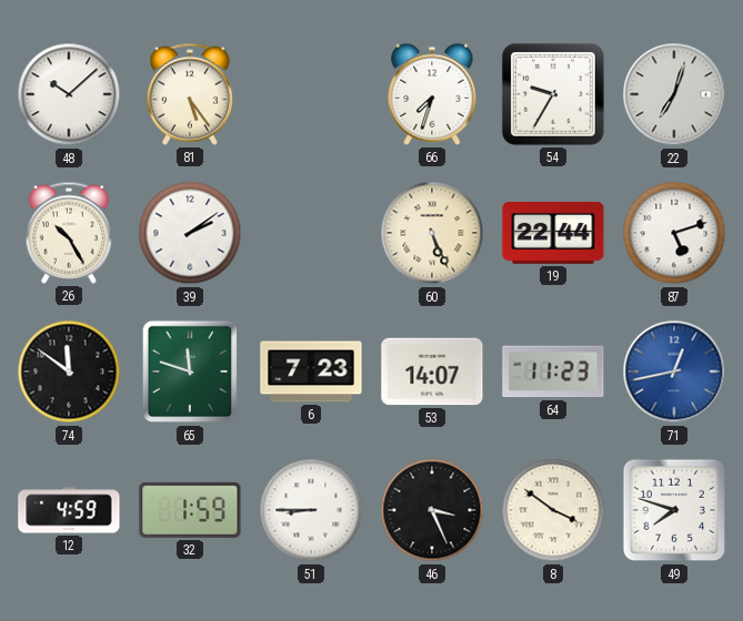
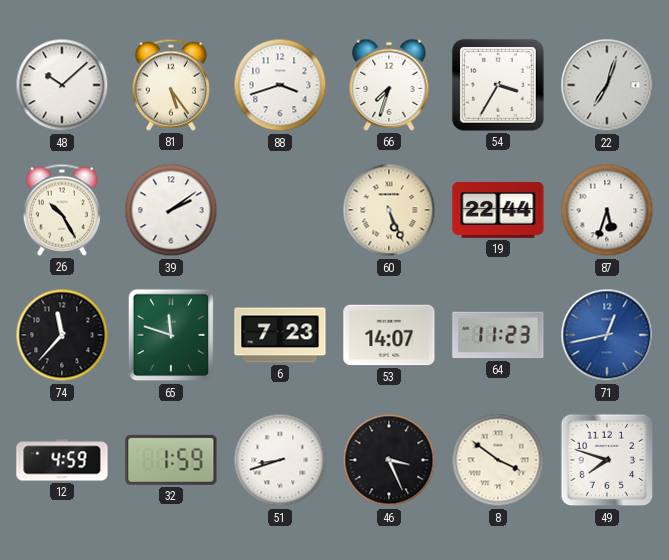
88: none -> 3:42 (280, 85)
54: 9:35 -> 3:35 (498, 85)
87: 5:12 -> 5:33 (607, 210)
74: 11:51 -> 11:37 (62, 335)
51: 8:45 -> 8:42 (280, 460)
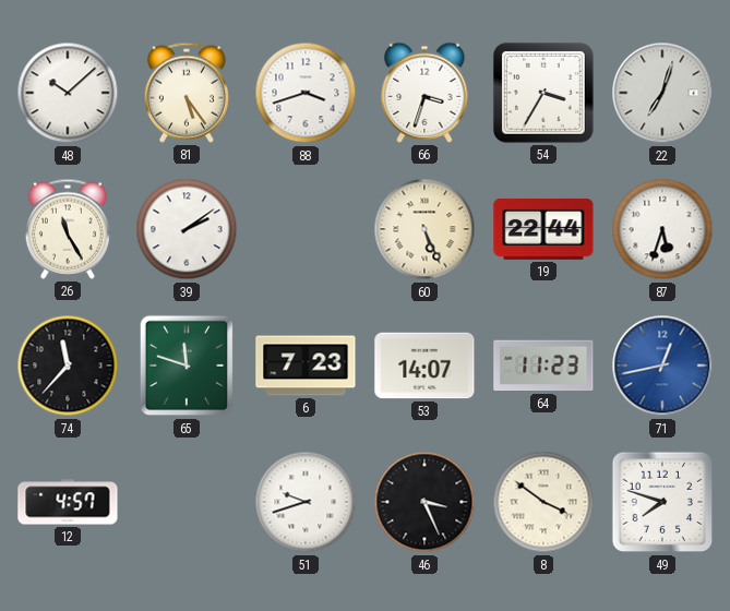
66: 7:33 -> 3:33 (424, 93)
26: 10:25 -> 11:25 (68, 229)
12: 4:59 -> 4:57 (68, 502)
32: 1:59 -> none (171, 460)
51: 8:42 -> 9:42 (306, 502)
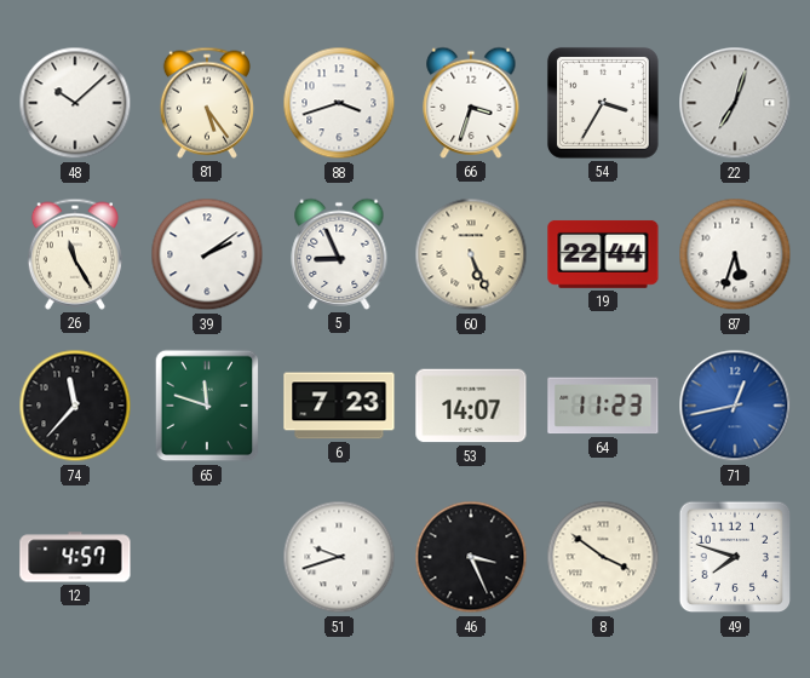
5: none -> 8:56 (339, 254)
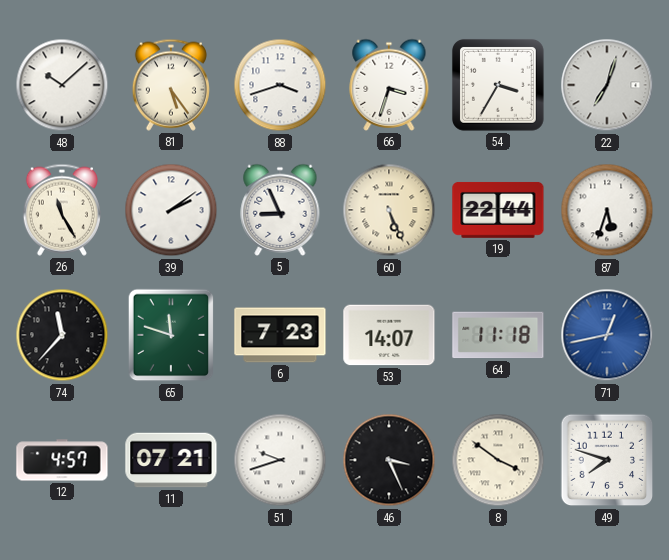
64: 11:23 -> 11:18 (498, 335)
11: none -> 07:21 (171, 460)
